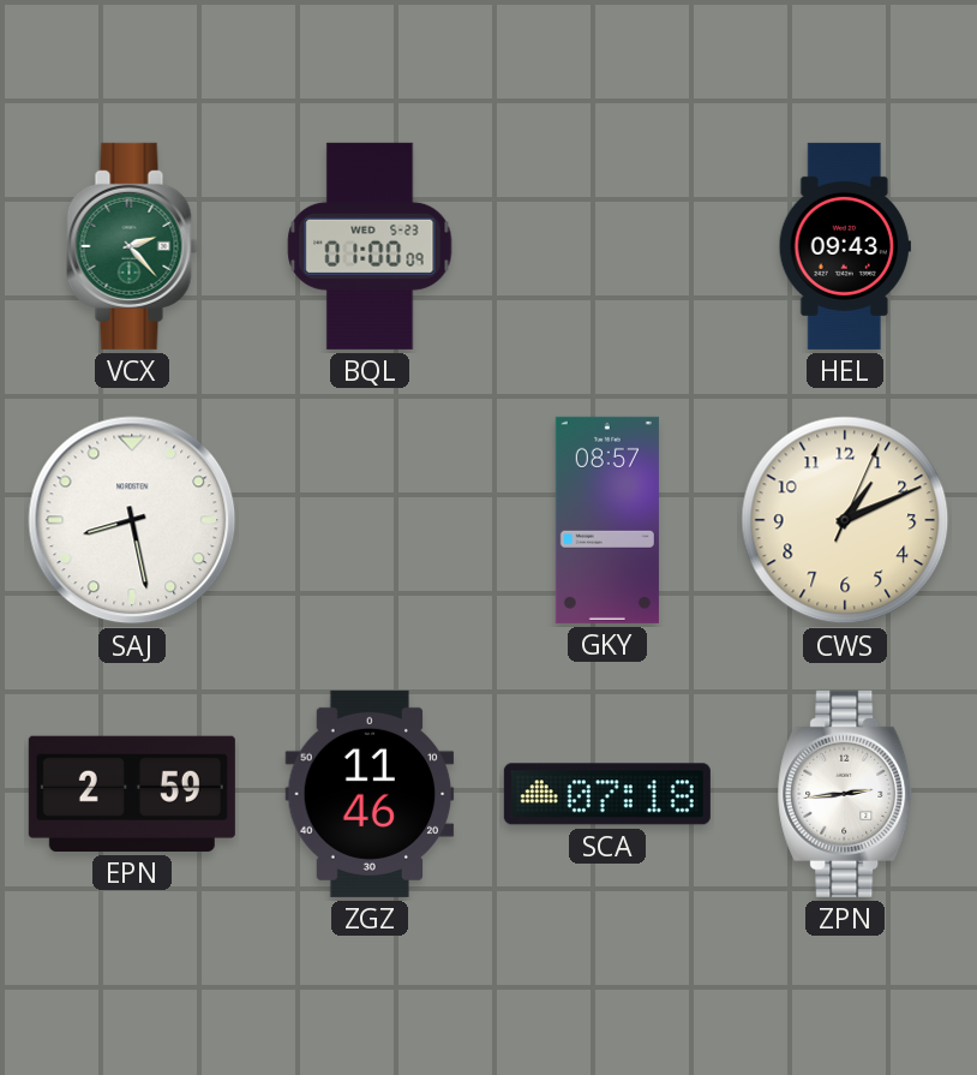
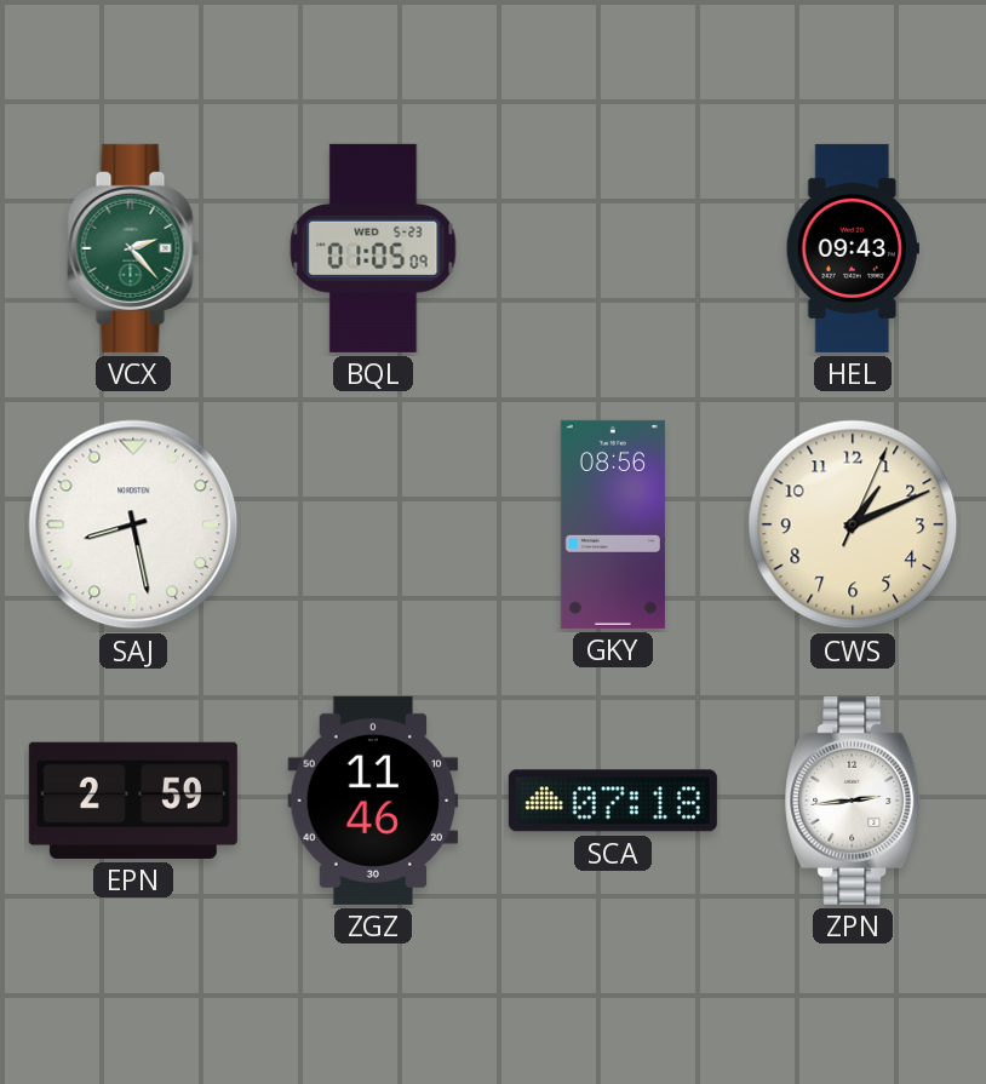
BQL: 01:00 -> 01:05 (373, 248)
GKY: 08:57 -> 08:56 (613, 524)
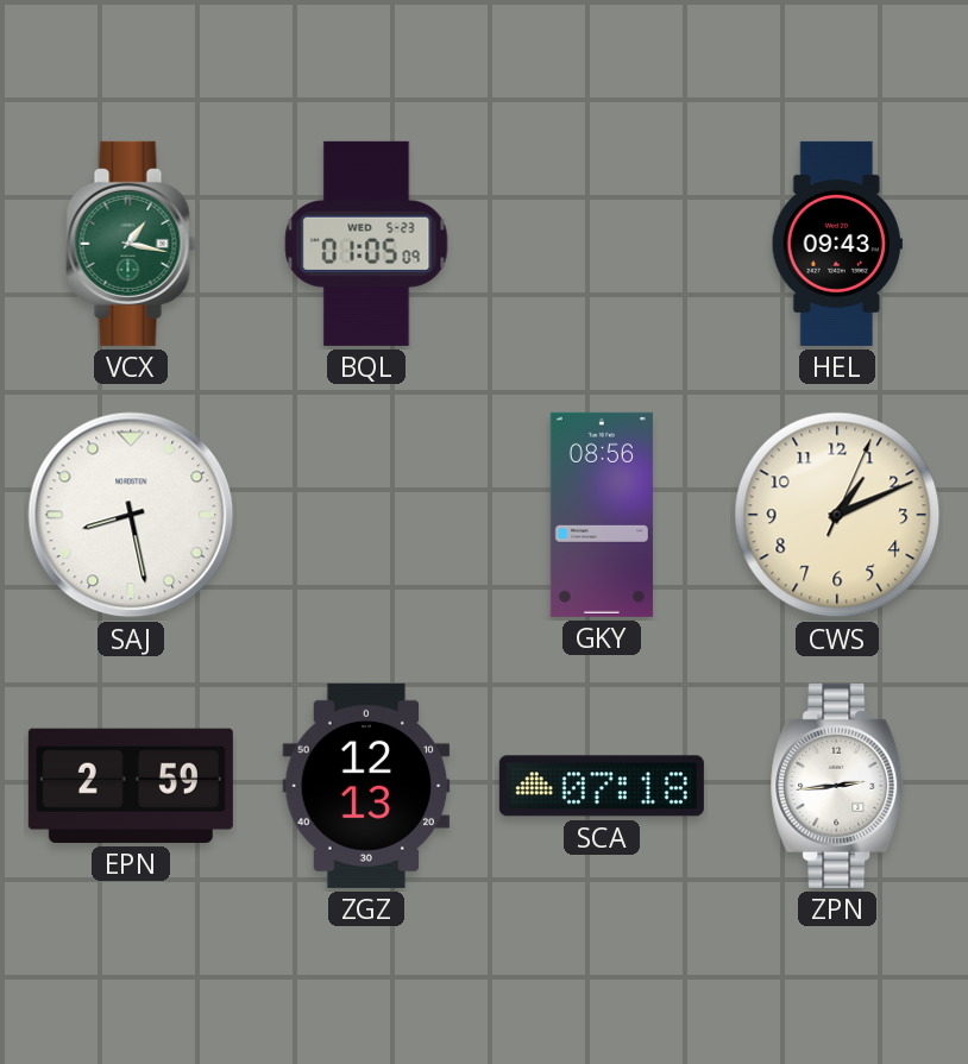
VCX: 2:23 -> 1:17 (131, 244)
ZGZ: 11:46 -> 12:13 (366, 786)
